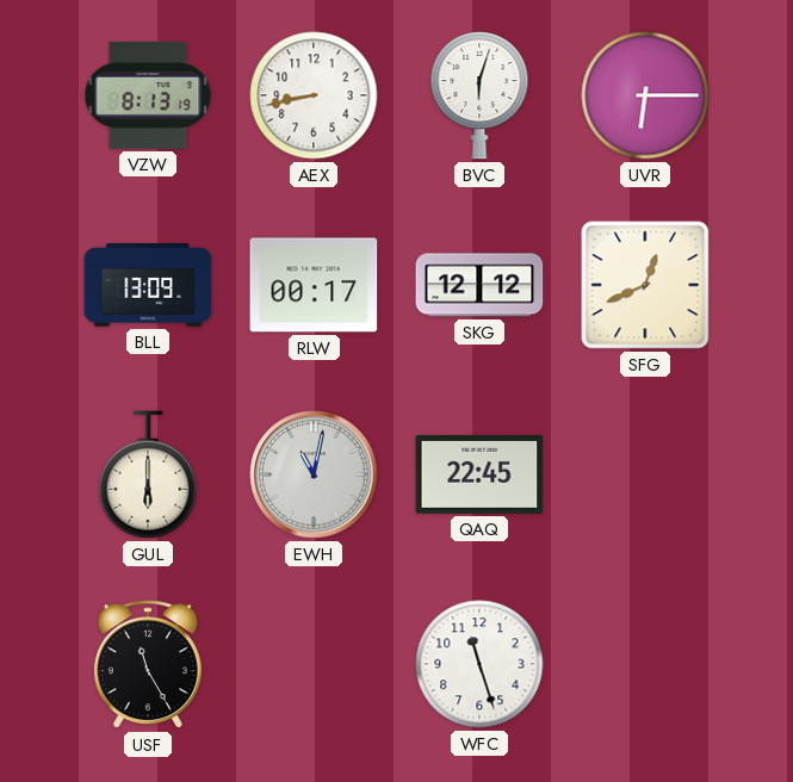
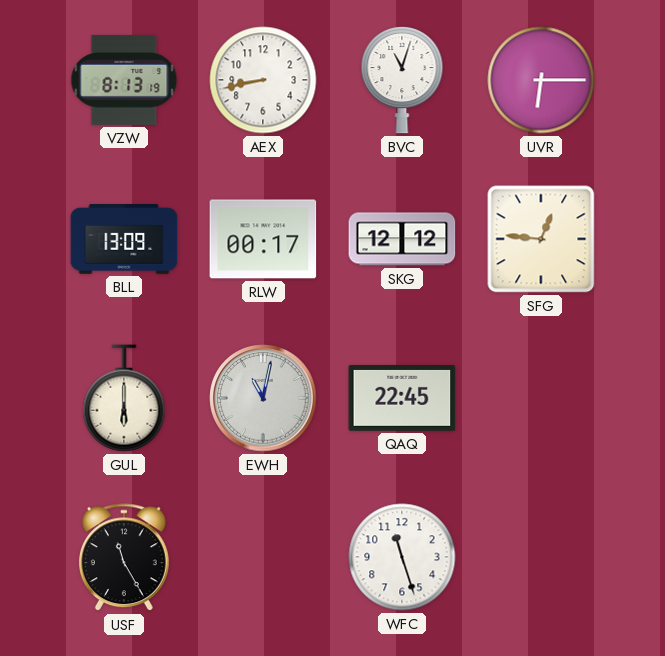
BVC: 6:03 -> 11:03 (402, 81)
SFG: 12:41 -> 12:46 (541, 239)
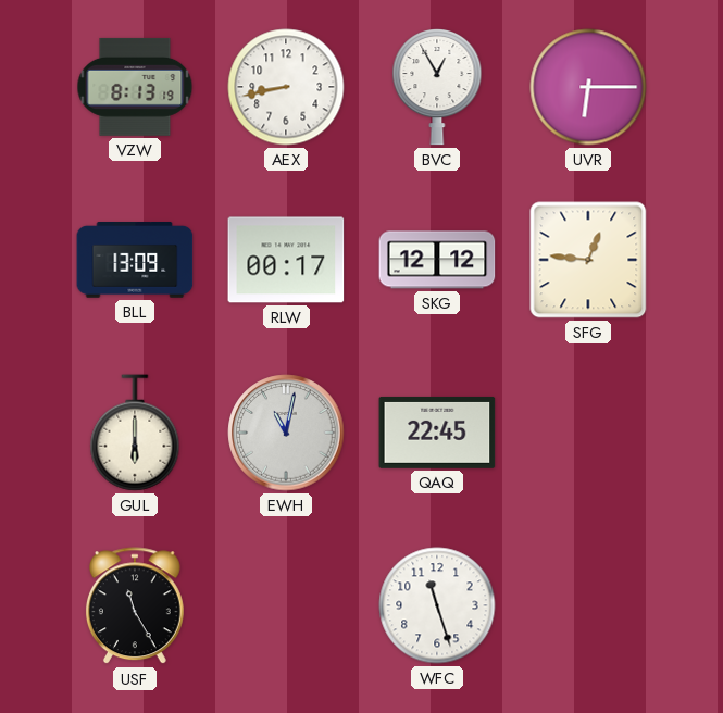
BVC: 11:03 -> 12:55 (437, 88)
